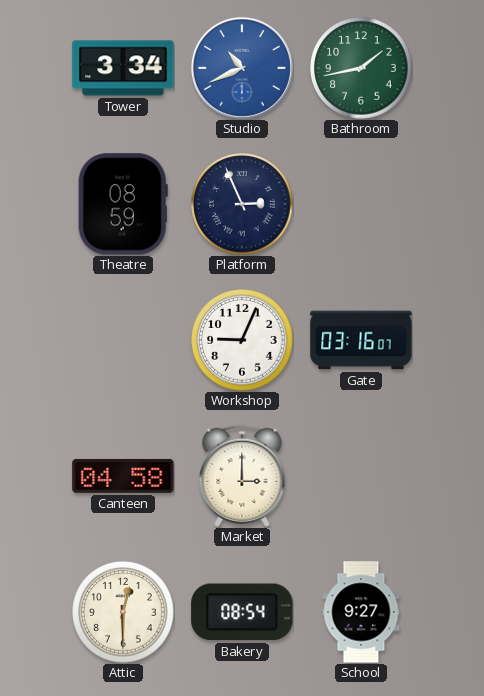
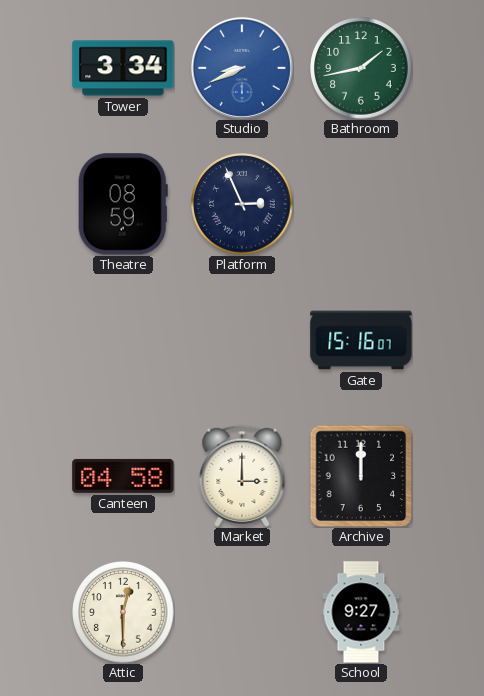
Studio: 10:41 -> 8:41 (242, 68)
Workshop: 9:04 -> none (242, 340)
Gate: 03:16 -> 15:16 (361, 340)
Archive: none -> 12:00 (361, 476)
Bakery: 08:54 -> none (242, 612)
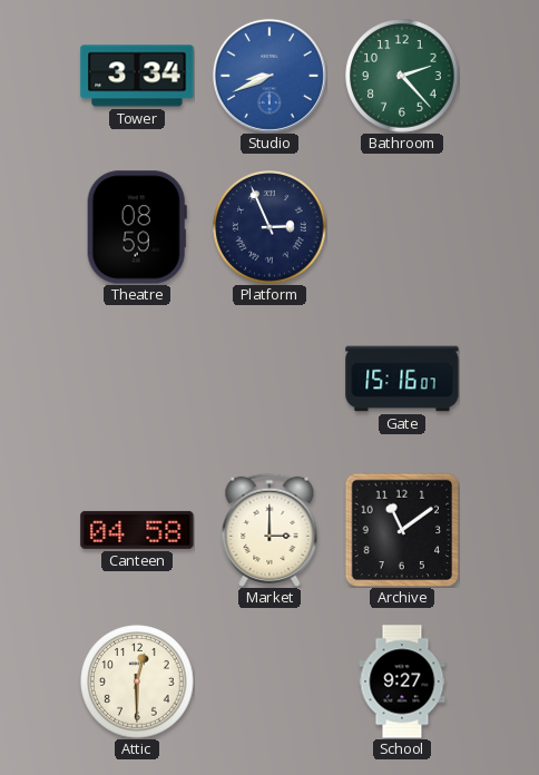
Bathroom: 1:43 -> 2:23 (402, 76)
Archive: 12:00 -> 11:09 (402, 530)
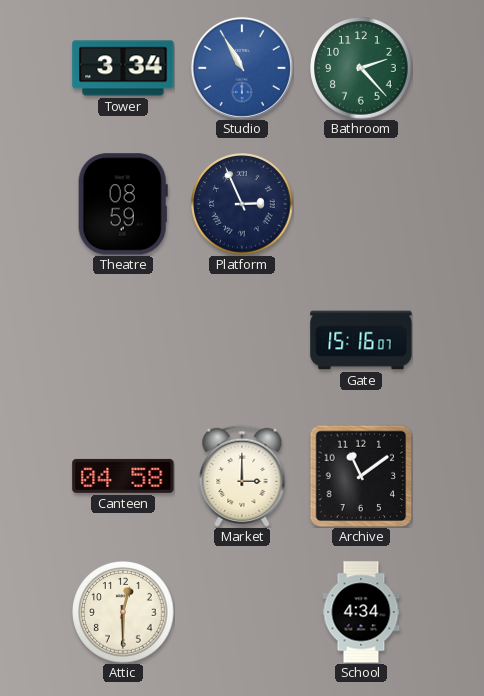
Studio: 8:41 -> 10:55 (242, 68)
School: 9:27 -> 4:34 (361, 612)
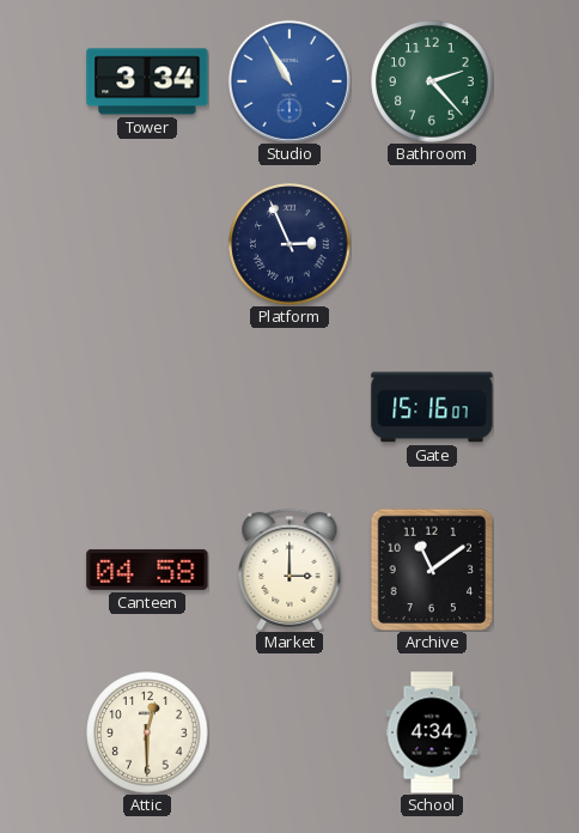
Theatre: 08:59 -> none (123, 204)
